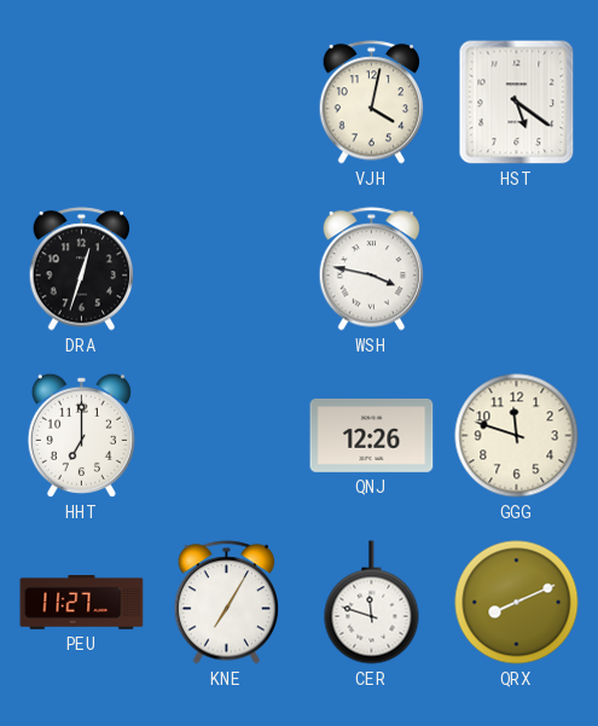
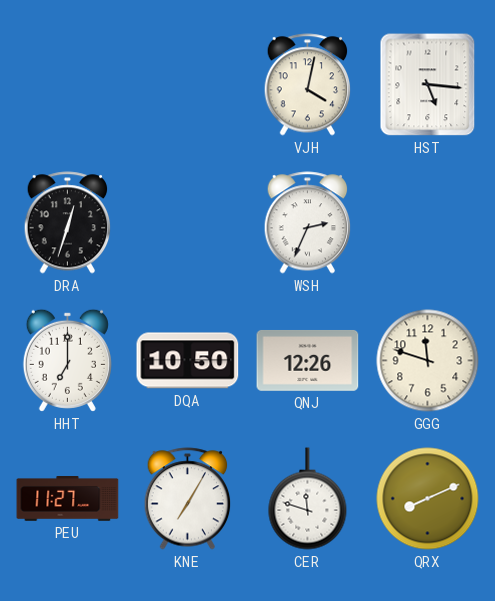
HST: 5:21 -> 5:16 (428, 85)
WSH: 3:47 -> 2:34 (308, 223)
DQA: none -> 10:50 (188, 361)
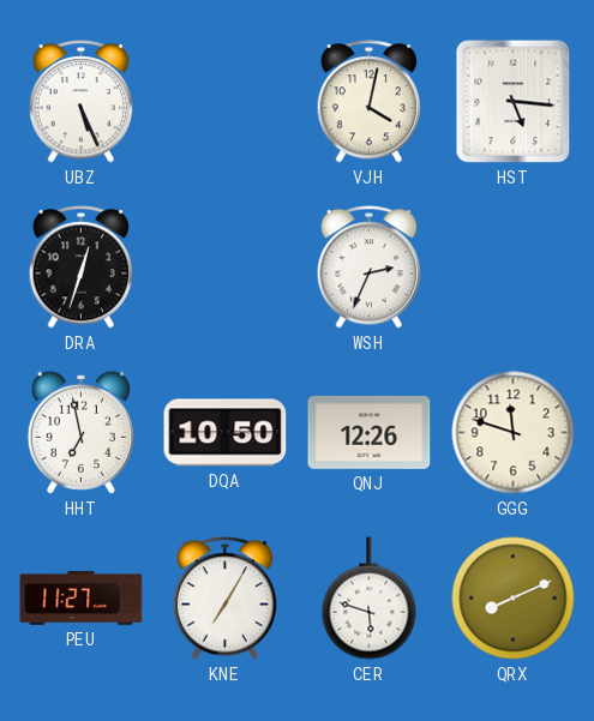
UBZ: none -> 5:26 (82, 102)
HHT: 7:00 -> 6:58 (80, 432)
CER: 11:48 -> 5:48 (370, 599)
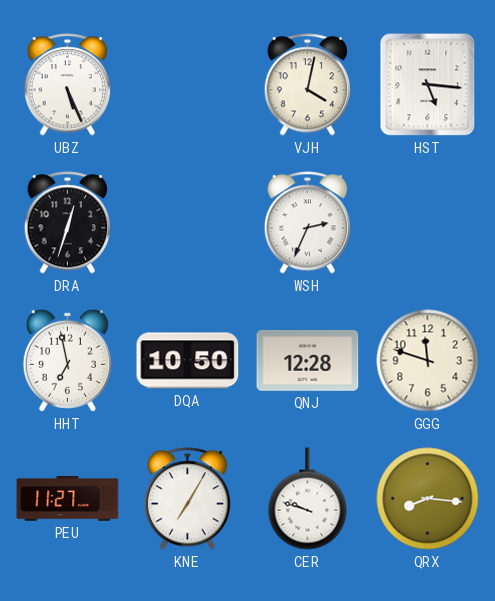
QNJ: 12:26 -> 12:28 (308, 360)
CER: 5:48 -> 9:48 (308, 499)
QRX: 8:11 -> 8:16 (428, 499)
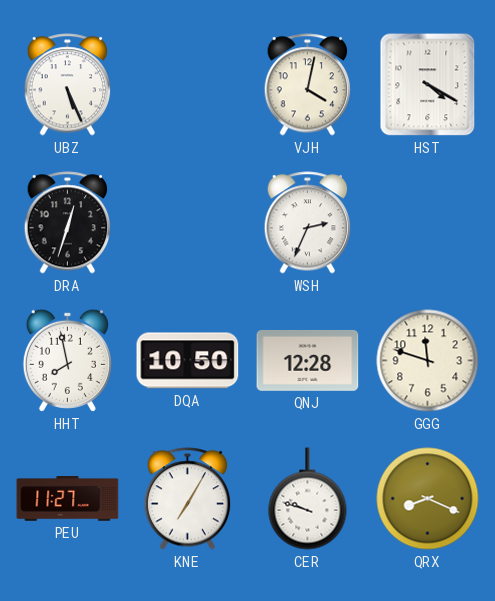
HST: 5:16 -> 4:20 (428, 85)
HHT: 6:58 -> 7:58 (67, 360)
QRX: 8:16 -> 8:19 (428, 499)
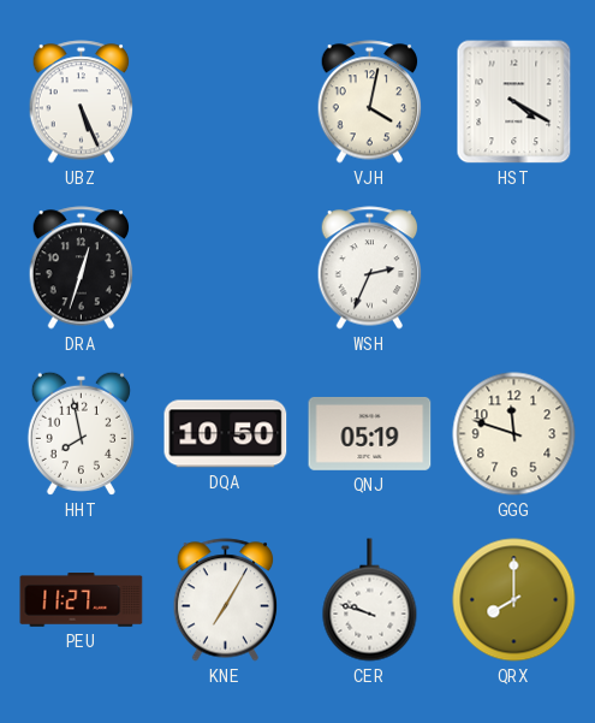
QNJ: 12:28 -> 05:19 (370, 433)
QRX: 8:19 -> 8:00 (514, 600)
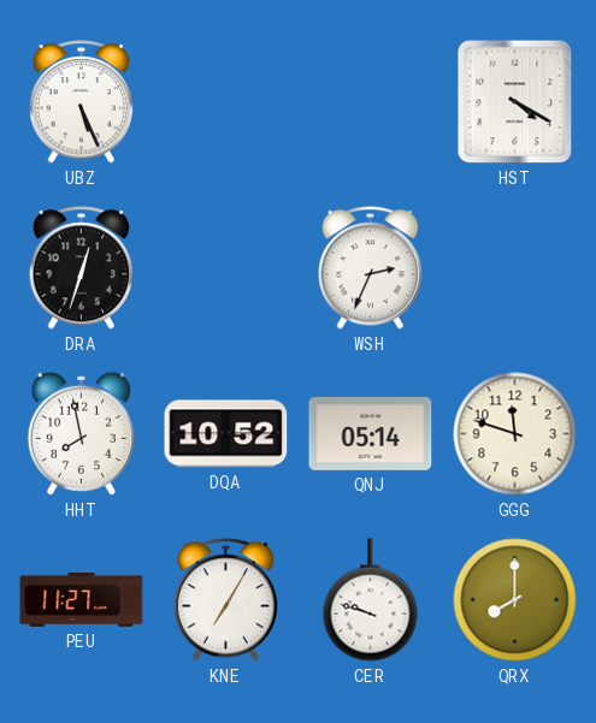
VJH: 4:02 -> none (370, 102)
DQA: 10:50 -> 10:52 (226, 434)
QNJ: 05:19 -> 05:14 (371, 433)
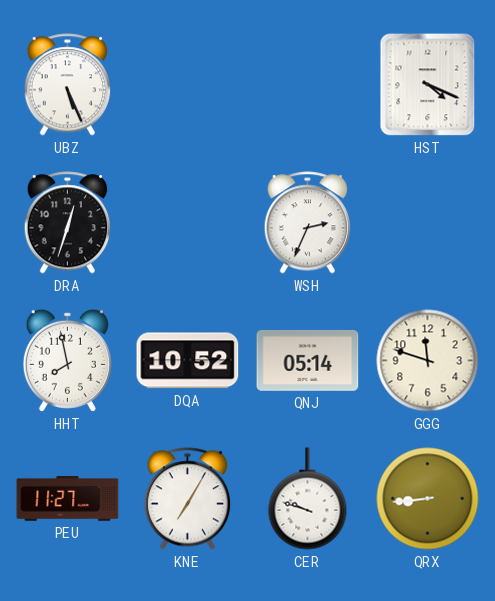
HST: 4:20 -> 4:19 (428, 85)
QRX: 8:00 -> 8:44 (428, 499)
